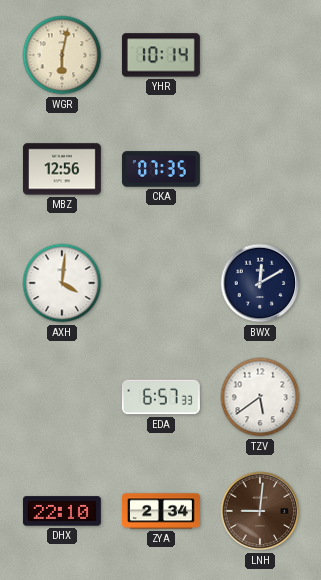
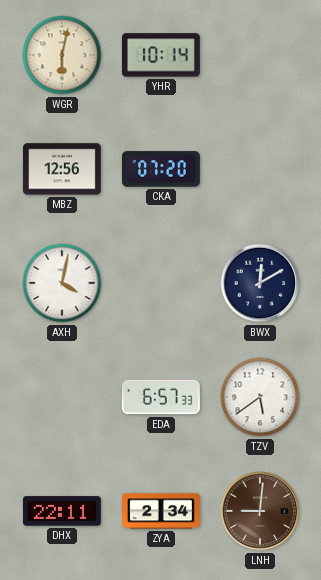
CKA: 07:35 -> 07:20 (161, 169)
AXH: 4:01 -> 4:02 (62, 283)
DHX: 22:10 -> 22:11 (62, 511)
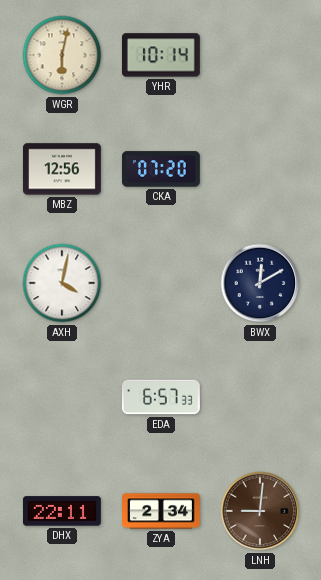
TZV: 5:39 -> none (260, 397)
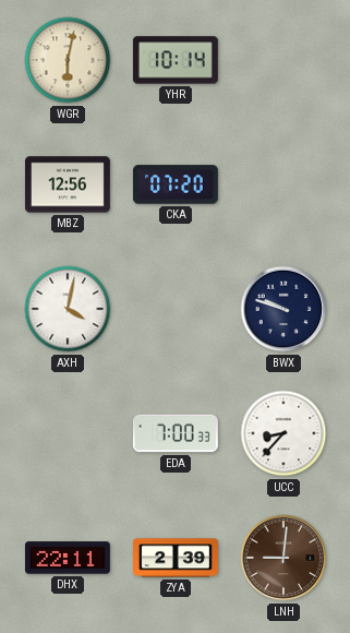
BWX: 12:10 -> 9:48 (283, 309)
EDA: 6:57 -> 7:00 (176, 433)
UCC: none -> 8:37 (283, 433)
ZYA: 2:34 -> 2:39 (177, 558)
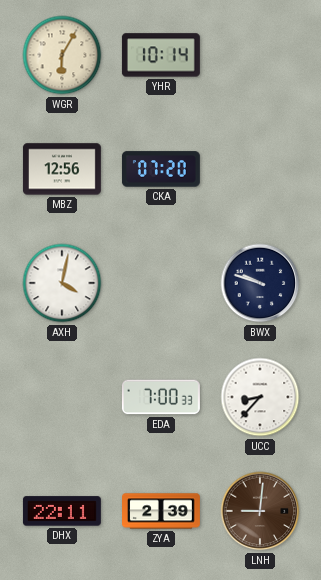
WGR: 6:02 -> 6:05 (62, 55)
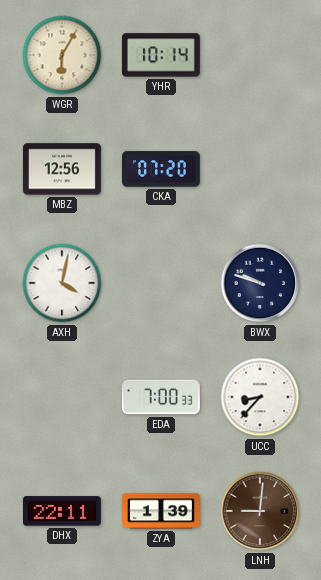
ZYA: 2:39 -> 1:39 (162, 511)
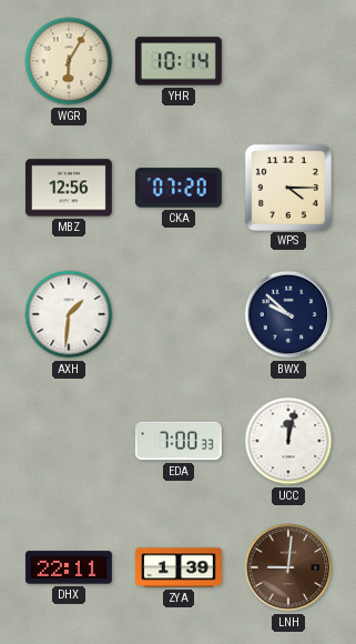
WPS: none -> 4:15 (287, 187)
AXH: 4:02 -> 1:31 (69, 314)
BWX: 9:48 -> 9:52 (288, 314)
UCC: 8:37 -> 12:02 (288, 441)
